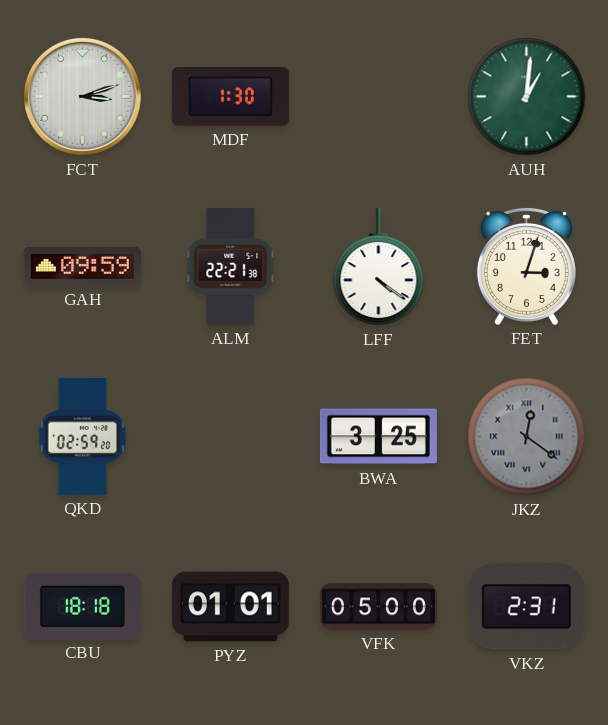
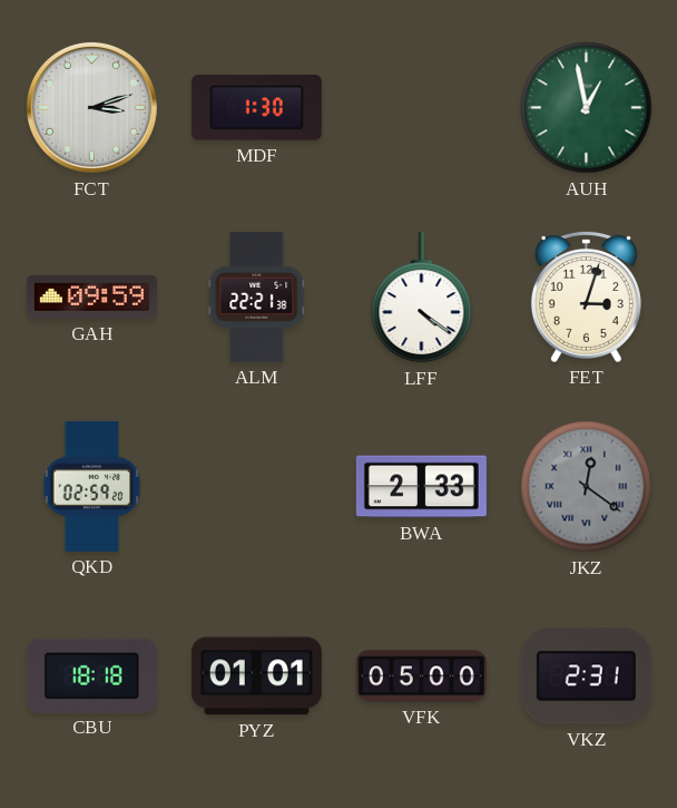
AUH: 1:01 -> 12:58 (587, 108)
BWA: 3:25 -> 2:33 (421, 487)
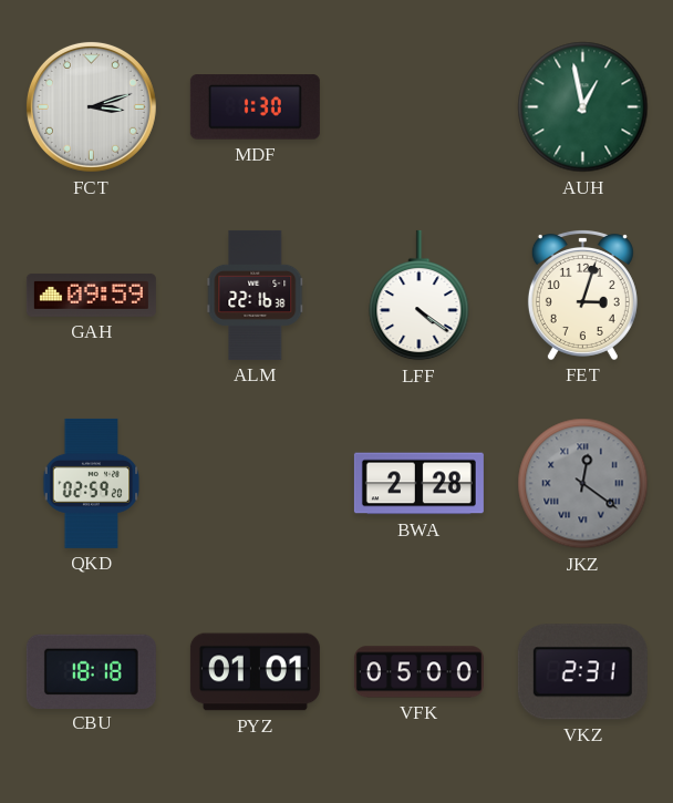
ALM: 22:21 -> 22:16 (256, 295)
BWA: 2:33 -> 2:28 (418, 484)
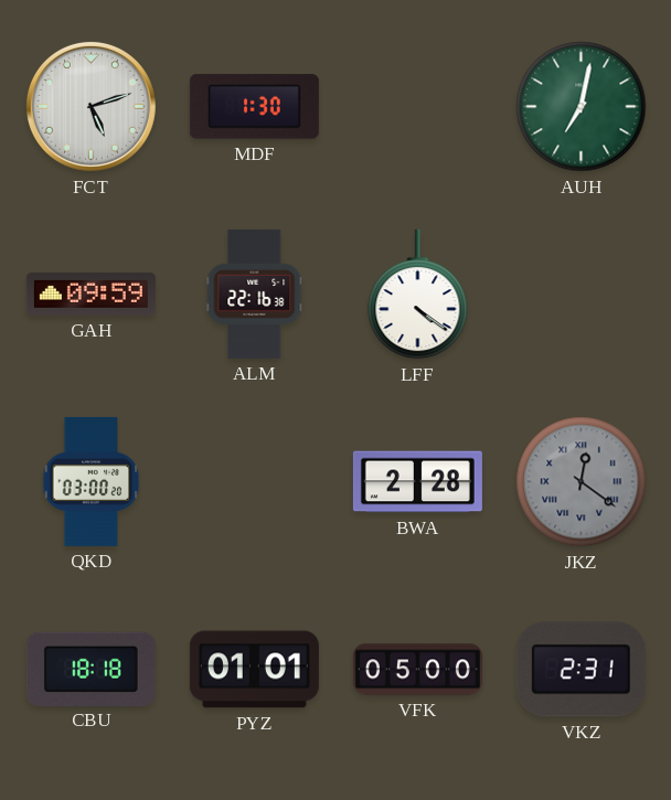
FCT: 3:12 -> 5:12 (90, 106)
AUH: 12:58 -> 7:02 (582, 107)
FET: 3:03 -> none (582, 295)
QKD: 02:59 -> 03:00 (92, 481)
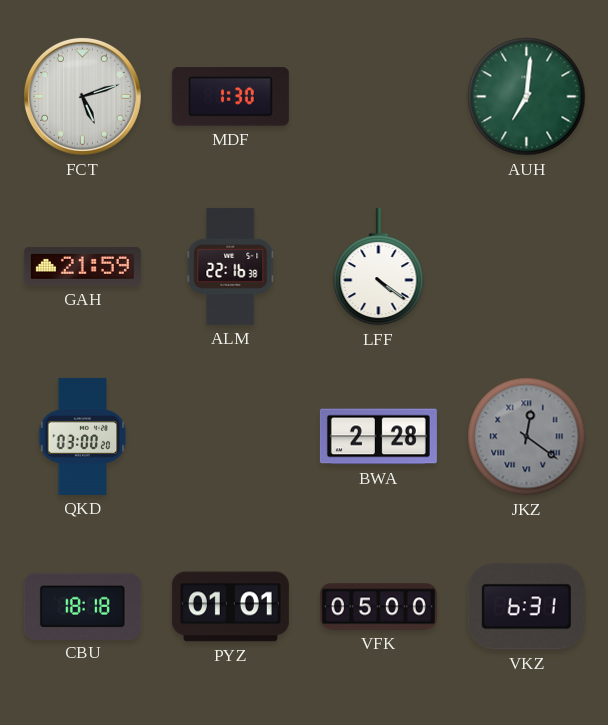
AUH: 7:02 -> 7:01 (527, 97)
GAH: 09:59 -> 21:59 (82, 266)
VKZ: 2:31 -> 6:31 (526, 607)
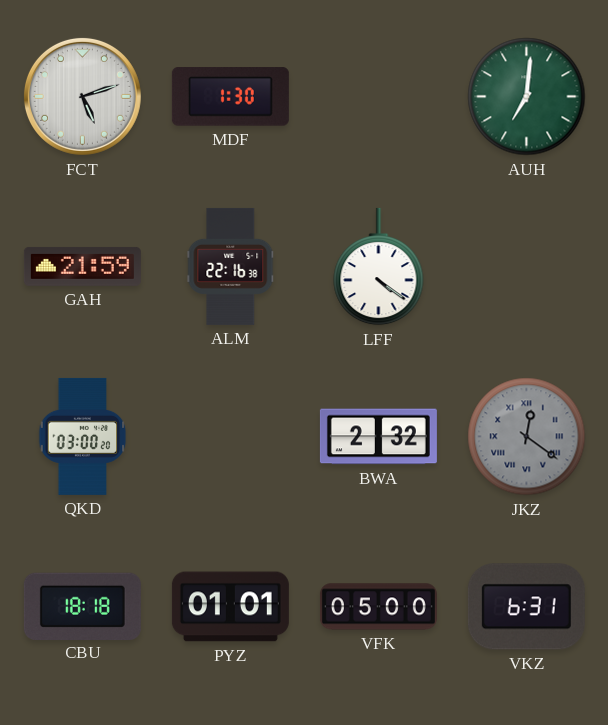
BWA: 2:28 -> 2:32 (378, 437)
